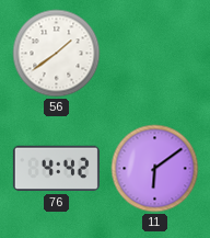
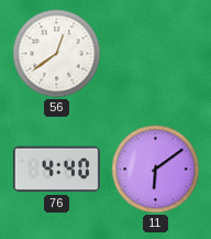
56: 1:39 -> 12:39 (57, 54)
76: 4:42 -> 4:40 (56, 170)
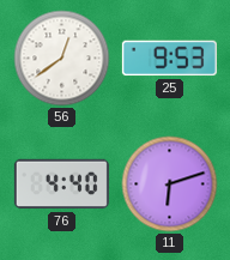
25: none -> 9:53 (169, 59)
11: 6:09 -> 6:12 (170, 185)
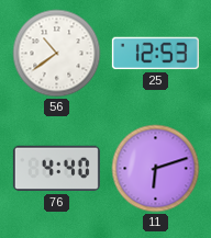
56: 12:39 -> 10:39 (57, 54)
25: 9:53 -> 12:53 (155, 54)
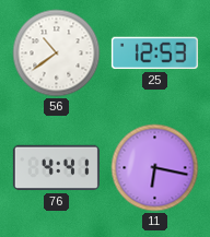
76: 4:40 -> 4:41 (56, 168)
11: 6:12 -> 6:17 (155, 168)
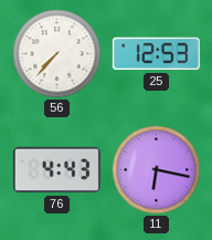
56: 10:39 -> 7:37 (57, 54)
76: 4:41 -> 4:43 (56, 170)
